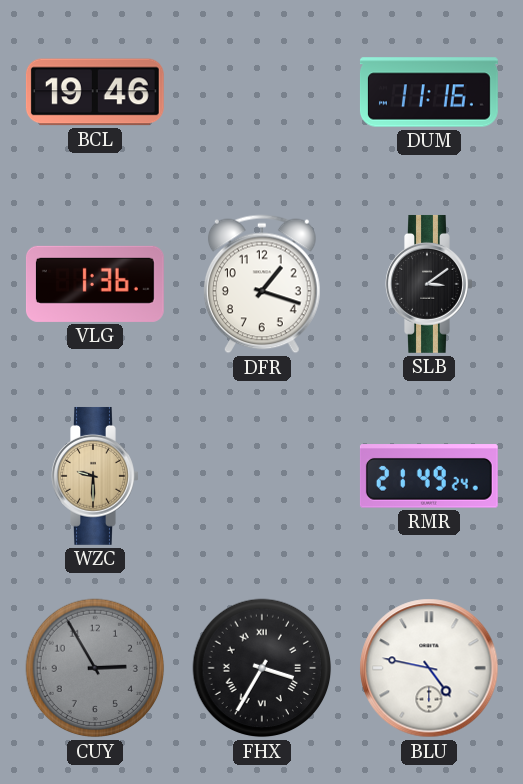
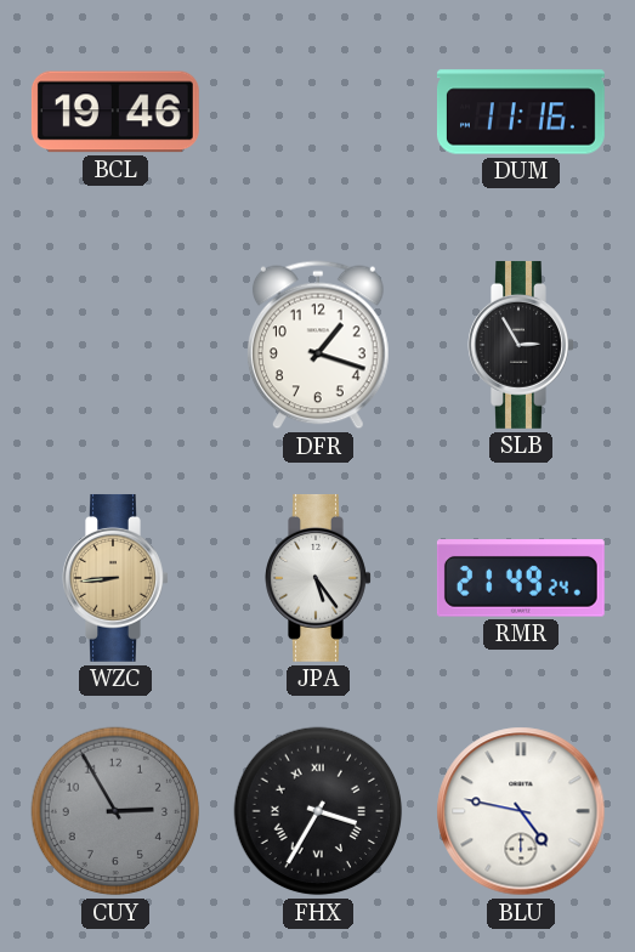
VLG: 1:36 -> none (95, 284)
SLB: 3:09 -> 2:55 (521, 345)
WZC: 9:30 -> 8:44 (115, 578)
JPA: none -> 5:24 (318, 578)
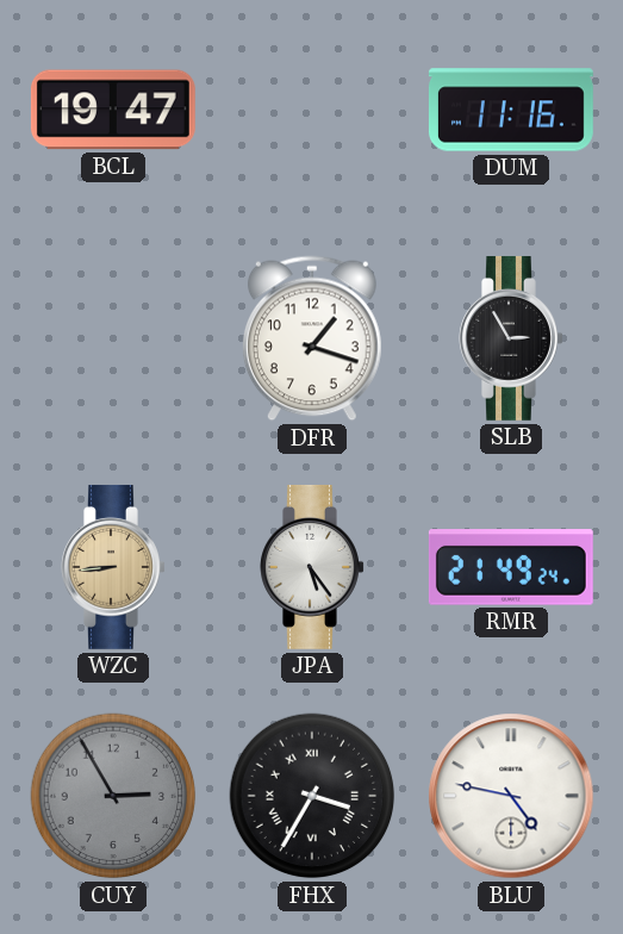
BCL: 19:46 -> 19:47 (113, 110)
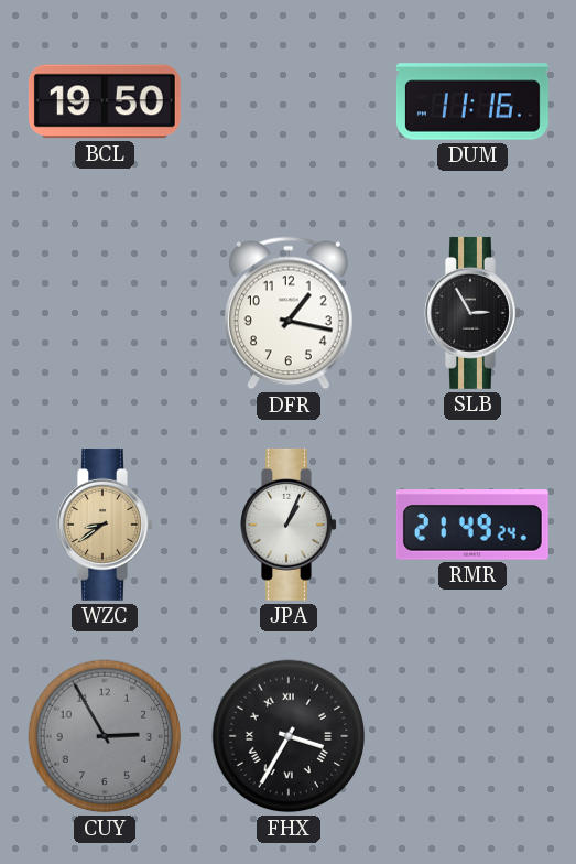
BCL: 19:47 -> 19:50 (105, 101)
DFR: 1:18 -> 1:17 (290, 313)
WZC: 8:44 -> 8:39 (105, 525)
JPA: 5:24 -> 1:04 (289, 525)
BLU: 4:47 -> none (511, 796)
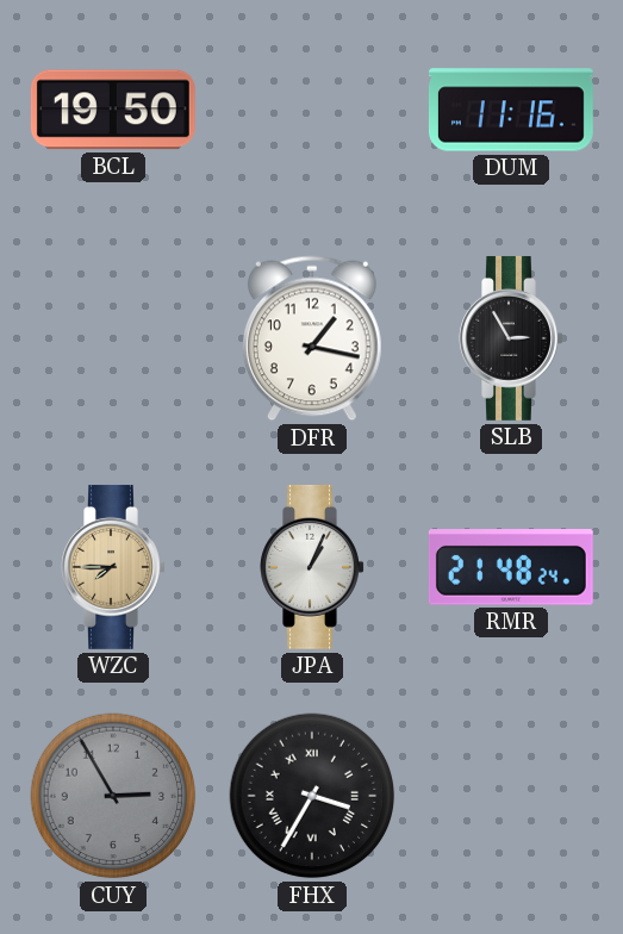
WZC: 8:39 -> 7:45 (113, 567)
RMR: 21:49 -> 21:48 (511, 567)
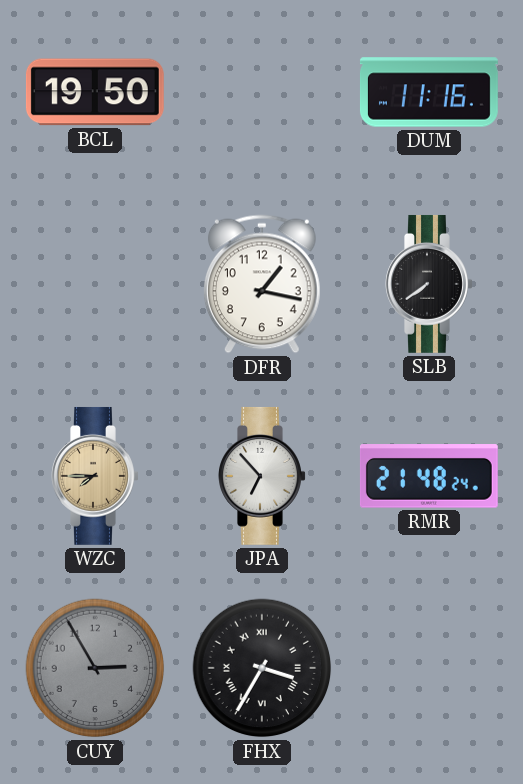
SLB: 2:55 -> 7:39 (429, 284)
JPA: 1:04 -> 6:53 (262, 476)
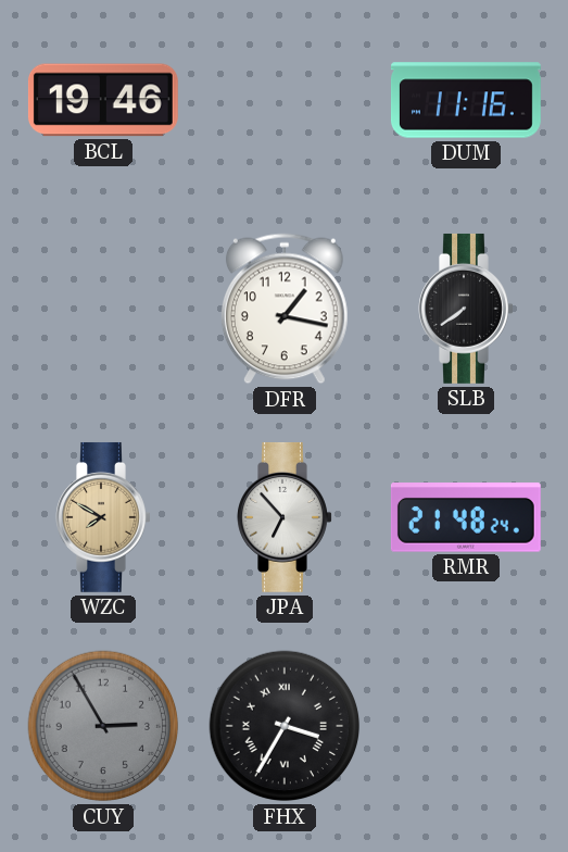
BCL: 19:50 -> 19:46 (103, 100)
WZC: 7:45 -> 7:50 (103, 517)
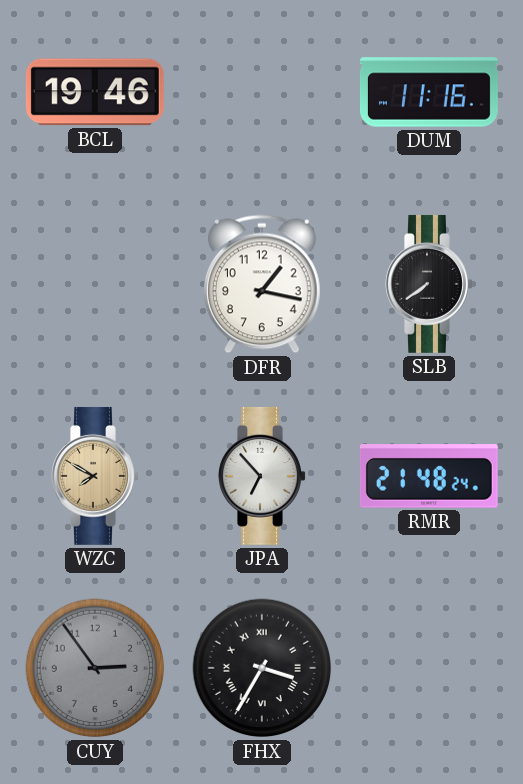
CUY: 2:55 -> 2:54 (95, 668)
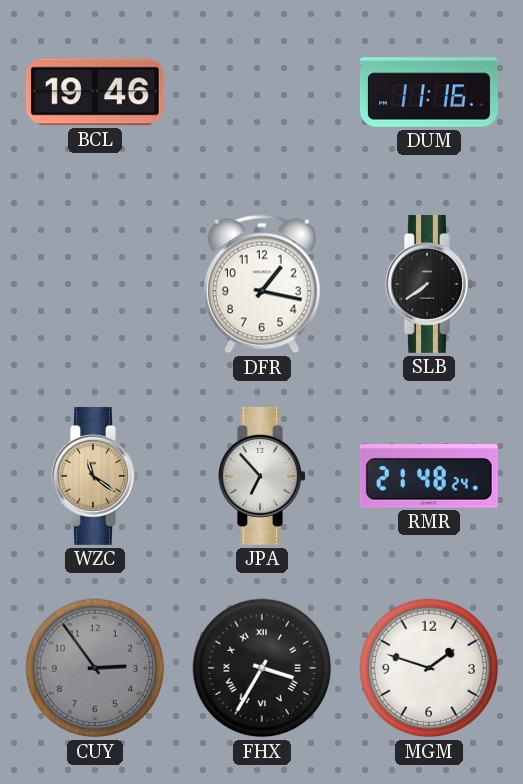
WZC: 7:50 -> 11:21 (95, 476)
MGM: none -> 1:48 (429, 668)
